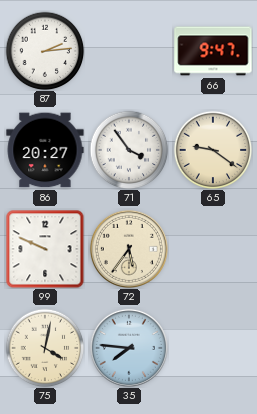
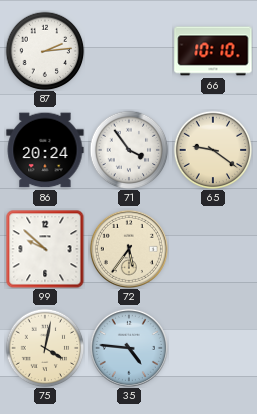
66: 9:47 -> 10:10 (213, 51)
86: 20:27 -> 20:24 (45, 150)
99: 9:49 -> 9:52 (45, 249)
35: 7:46 -> 4:46 (129, 348)
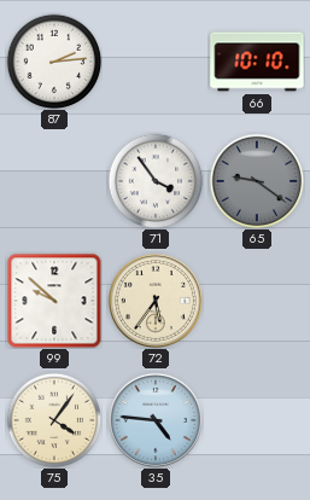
86: 20:24 -> none (45, 150)
65 dial: cream -> grey (257, 181)
75: 4:02 -> 4:06 (54, 420)
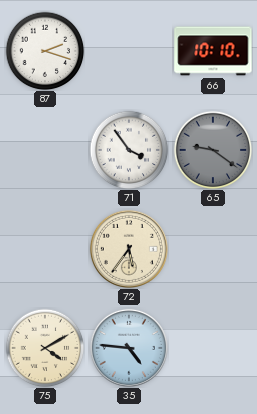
87: 2:14 -> 2:18 (45, 51)
99: 9:52 -> none (54, 301)
75: 4:06 -> 4:10 (45, 348)
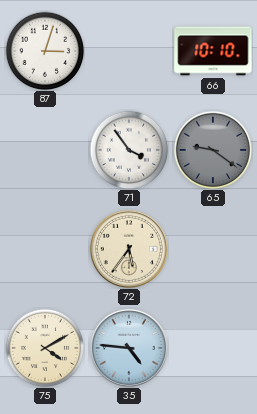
87: 2:18 -> 3:03 (45, 51)
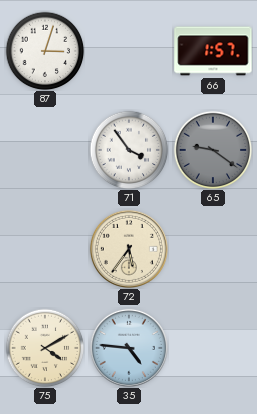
66: 10:10 -> 1:57 (213, 51)
